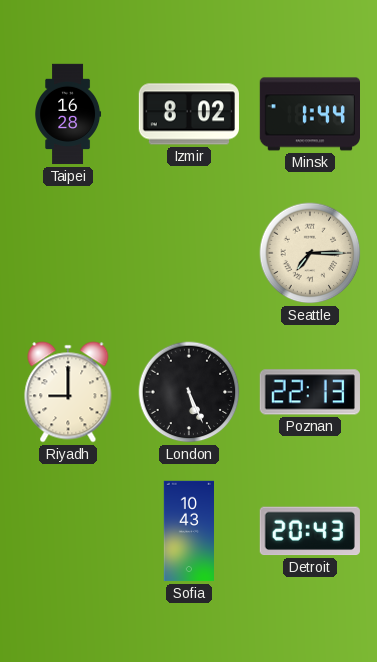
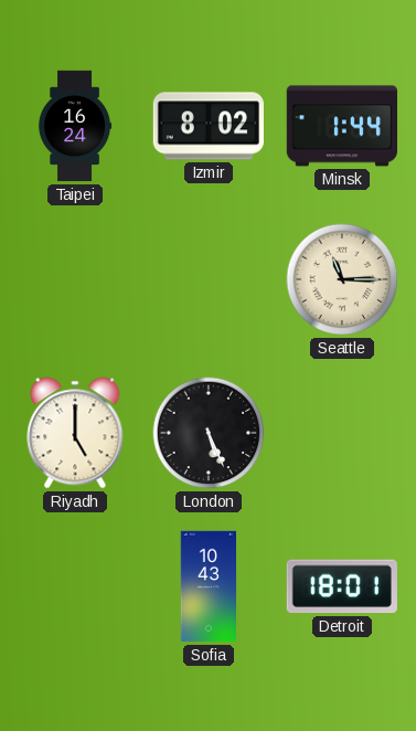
Taipei: 16:28 -> 16:24 (75, 126)
Seattle: 7:15 -> 11:15 (342, 279)
Riyadh: 9:00 -> 5:00 (75, 433)
Poznan: 22:13 -> none (310, 392)
Detroit: 20:43 -> 18:01 (342, 586)
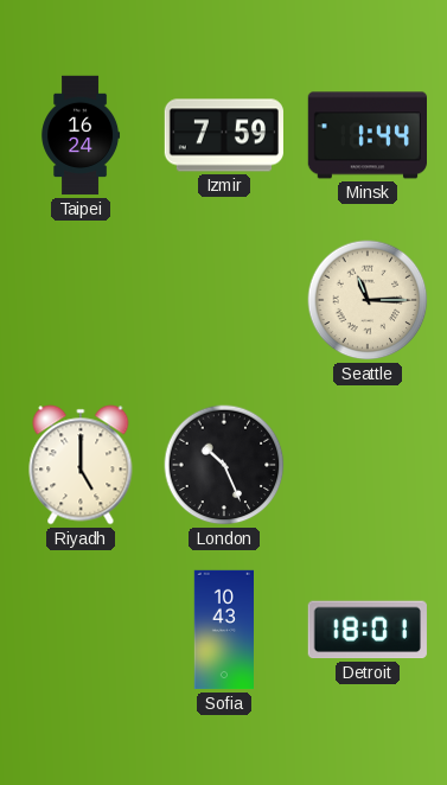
Izmir: 8:02 -> 7:59 (223, 135)
London: 5:26 -> 10:26 (224, 465)
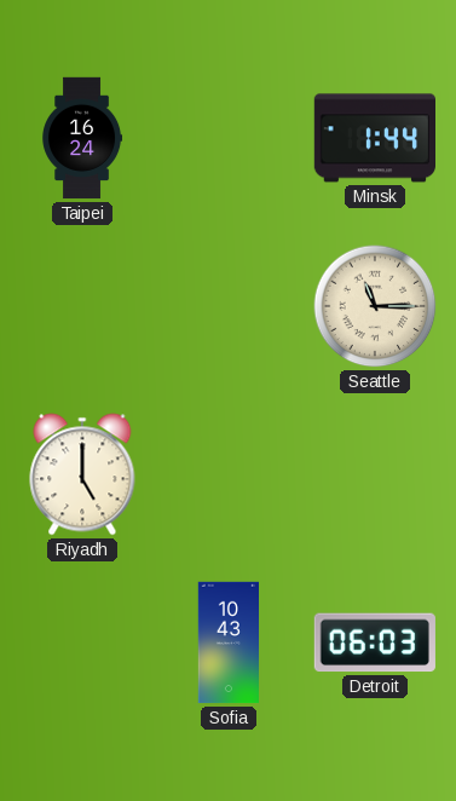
Izmir: 7:59 -> none (223, 135)
London: 10:26 -> none (224, 465)
Detroit: 18:01 -> 06:03 (375, 642)
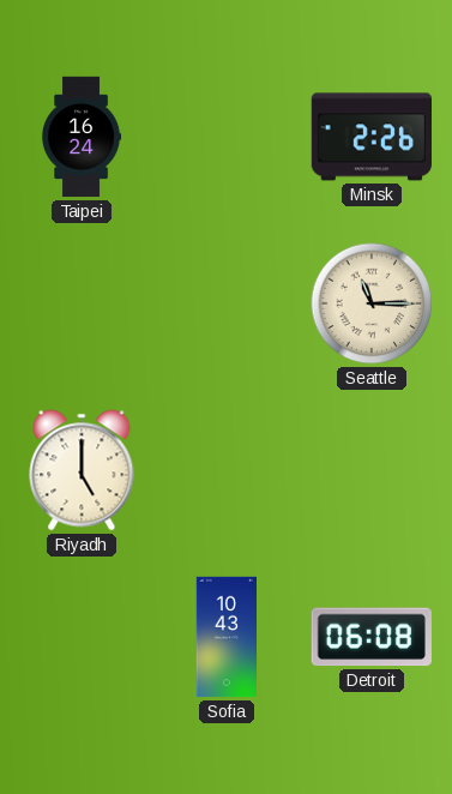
Minsk: 1:44 -> 2:26 (370, 137)
Detroit: 06:03 -> 06:08 (372, 637)
